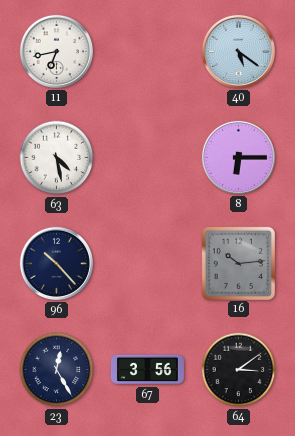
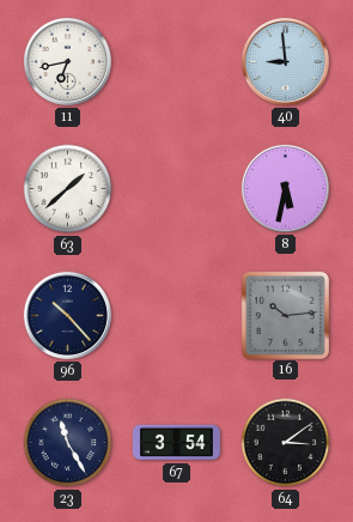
40: 5:21 -> 8:59 (285, 61)
63: 4:28 -> 1:38 (68, 189)
8: 6:15 -> 5:32 (285, 188)
23: 12:25 -> 11:25 (68, 443)
67: 3:56 -> 3:54 (176, 443)
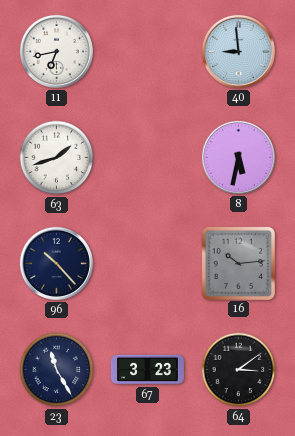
63: 1:38 -> 1:42 (57, 158)
67: 3:54 -> 3:23 (147, 370)
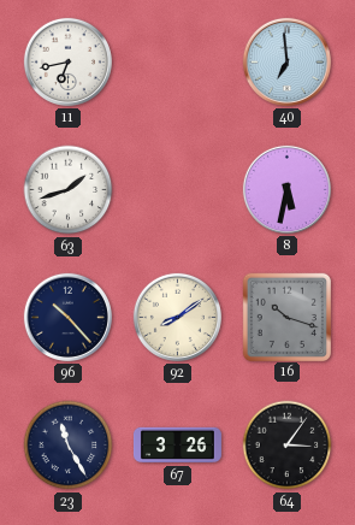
40: 8:59 -> 6:59 (286, 61)
92: none -> 8:09 (177, 317)
16: 10:14 -> 10:18 (286, 317)
67: 3:23 -> 3:26 (177, 446)
64: 3:09 -> 3:06 (288, 446)
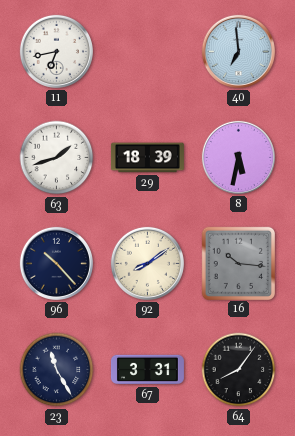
29: none -> 18:39 (147, 158)
16: 10:18 -> 10:16 (238, 263)
67: 3:26 -> 3:31 (147, 370)
64: 3:06 -> 8:06 (239, 370)
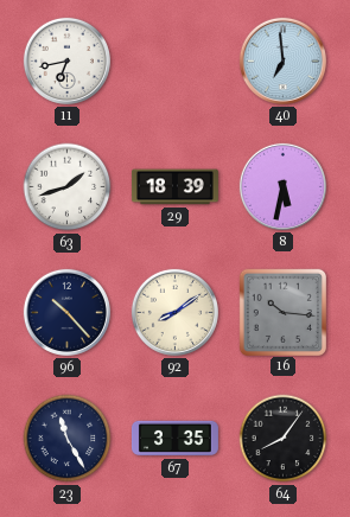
67: 3:31 -> 3:35 (174, 439)
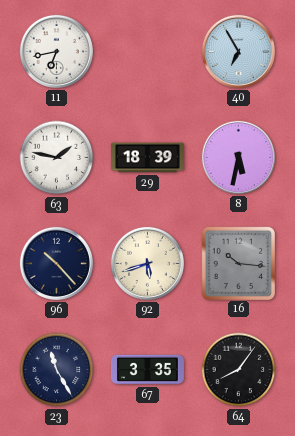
40: 6:59 -> 6:55 (238, 51)
63: 1:42 -> 1:47 (57, 158)
92: 8:09 -> 5:42 (147, 263)
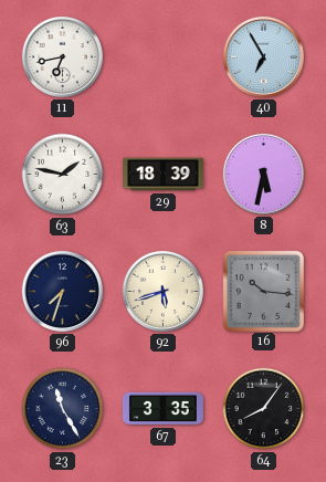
96: 10:23 -> 7:33 (62, 291)
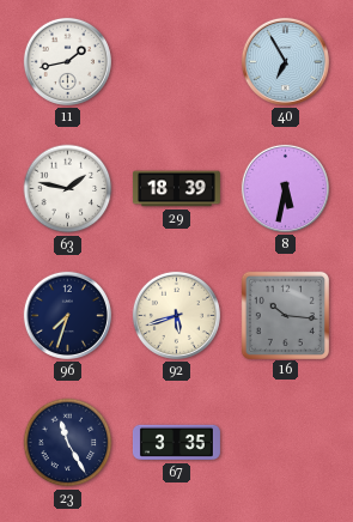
11: 6:43 -> 1:43 (67, 61)
64: 8:06 -> none (264, 409)
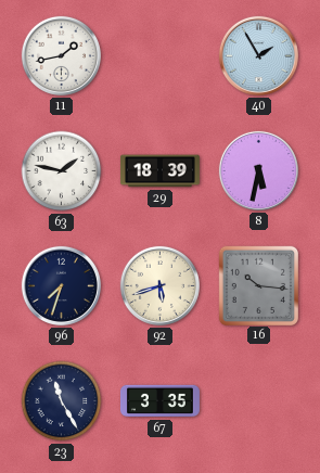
40: 6:55 -> 1:55 (258, 55)
